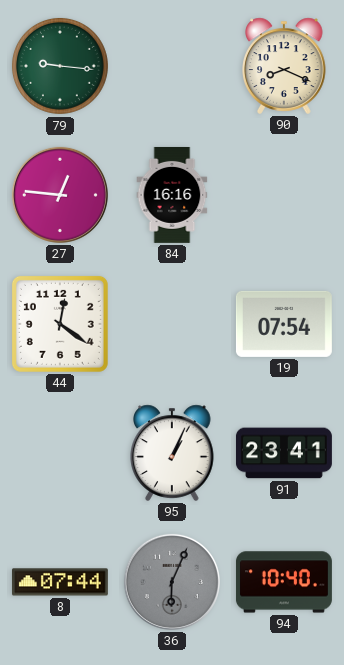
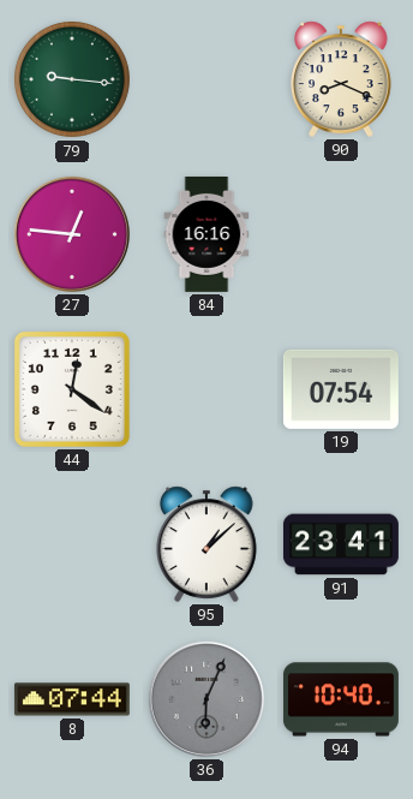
95: 1:04 -> 1:08 (206, 544)
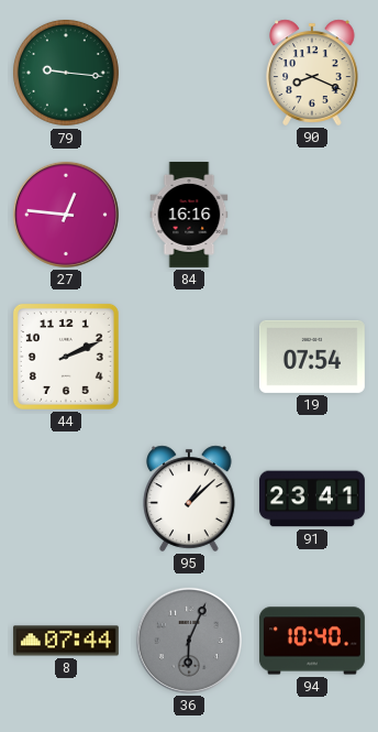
44: 12:21 -> 2:11 (66, 357)
